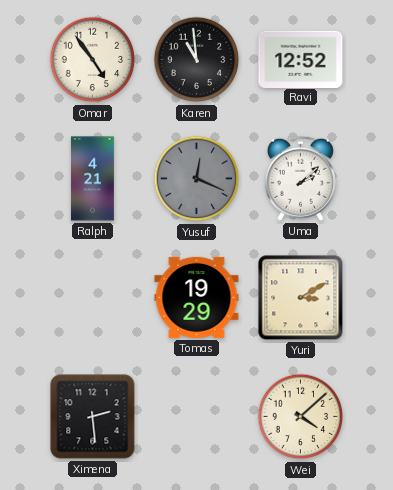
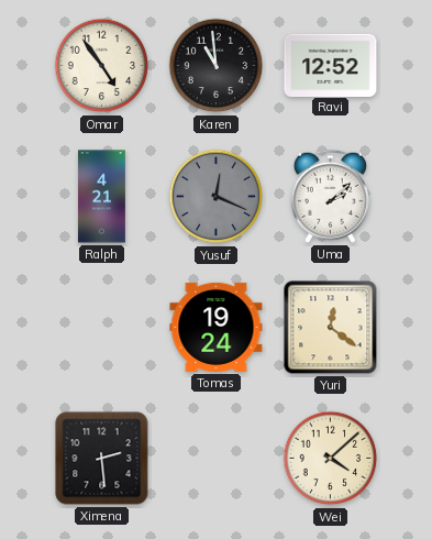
Tomas: 19:29 -> 19:24 (217, 327)
Yuri: 3:10 -> 12:21 (331, 328)
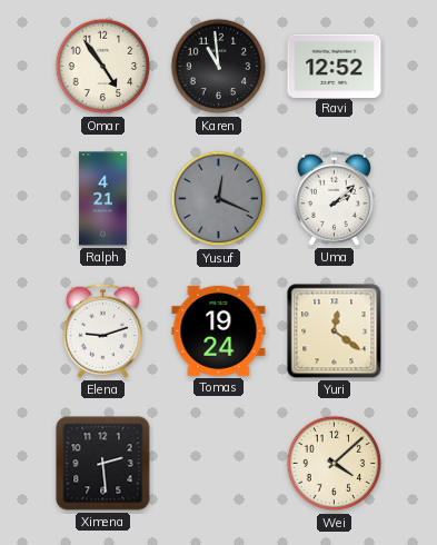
Elena: none -> 9:12 (102, 330)
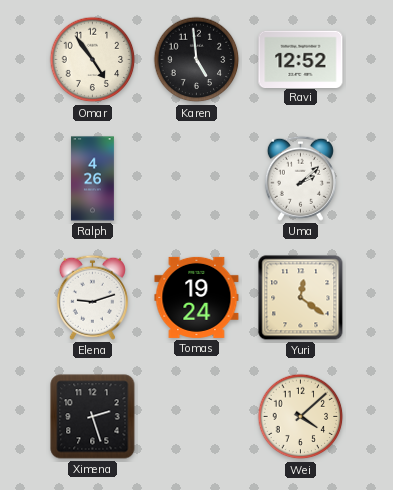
Karen: 10:59 -> 4:59 (197, 60)
Ralph: 4:21 -> 4:26 (92, 179)
Yusuf: 12:19 -> none (219, 199)
Ximena: 2:29 -> 2:27 (93, 417)
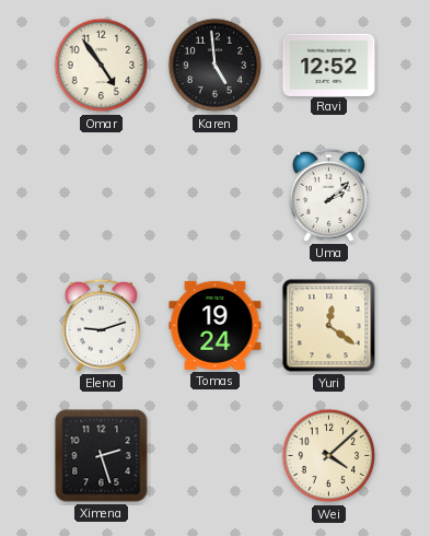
Ralph: 4:26 -> none (92, 179)
